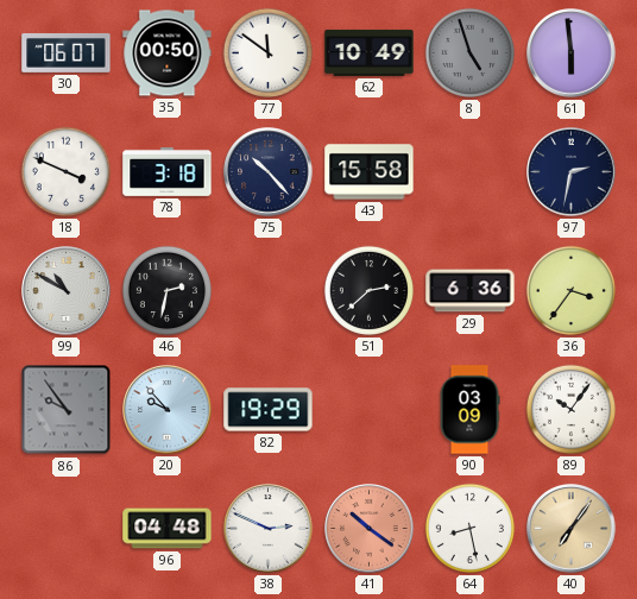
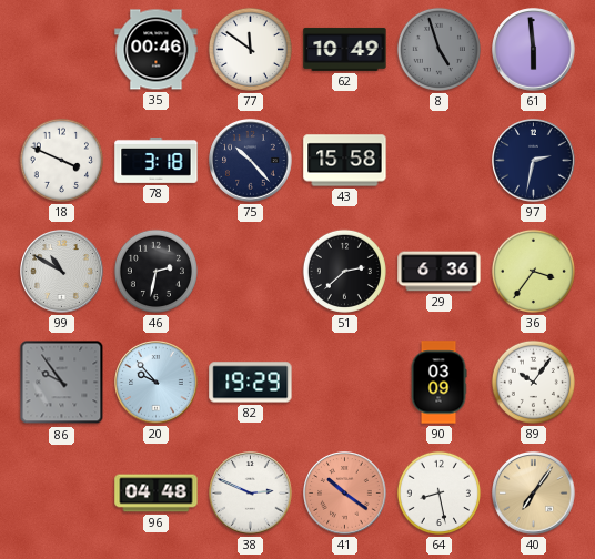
30: 06:07 -> none (67, 52)
35: 00:50 -> 00:46 (157, 50)
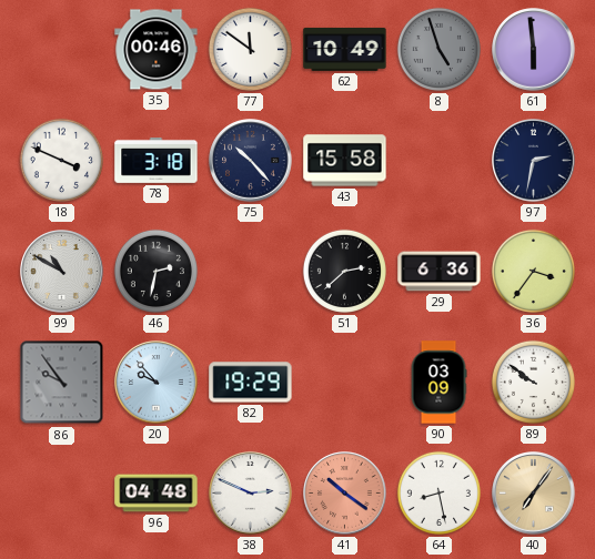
89: 10:06 -> 9:51 (533, 382)
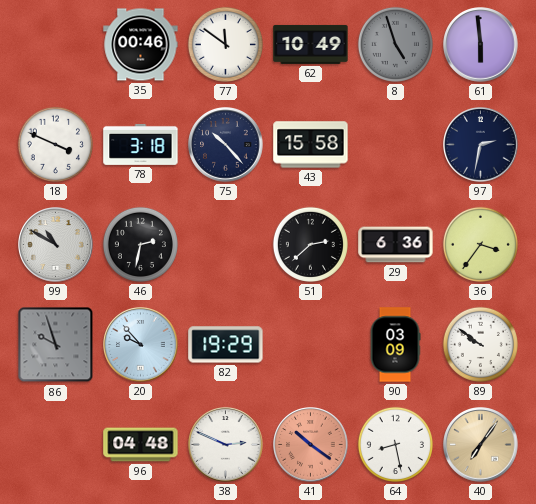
86: 9:54 -> 9:57 (56, 345)
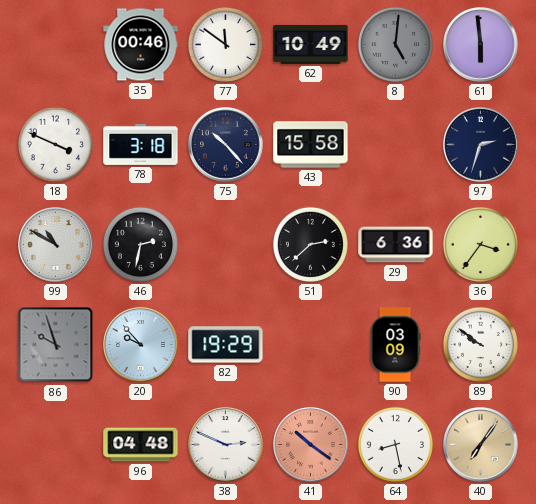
8: 4:57 -> 5:01 (395, 44)
97: 2:32 -> 2:33 (481, 145)
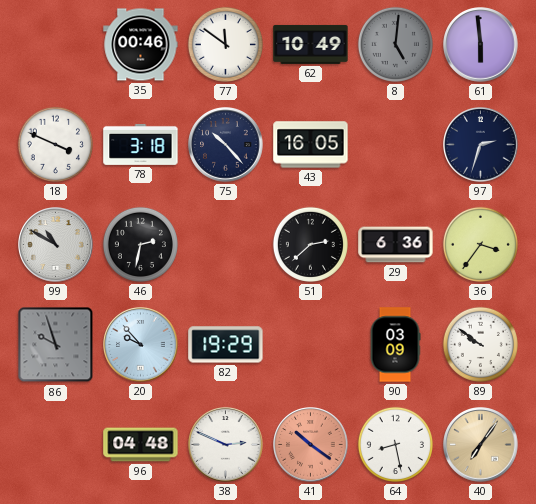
43: 15:58 -> 16:05 (311, 145)
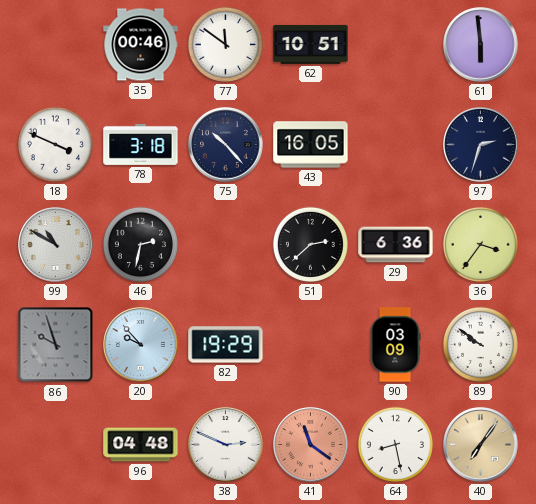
62: 10:49 -> 10:51 (311, 44)
8: 5:01 -> none (395, 44)
41: 10:21 -> 11:21 (311, 445)
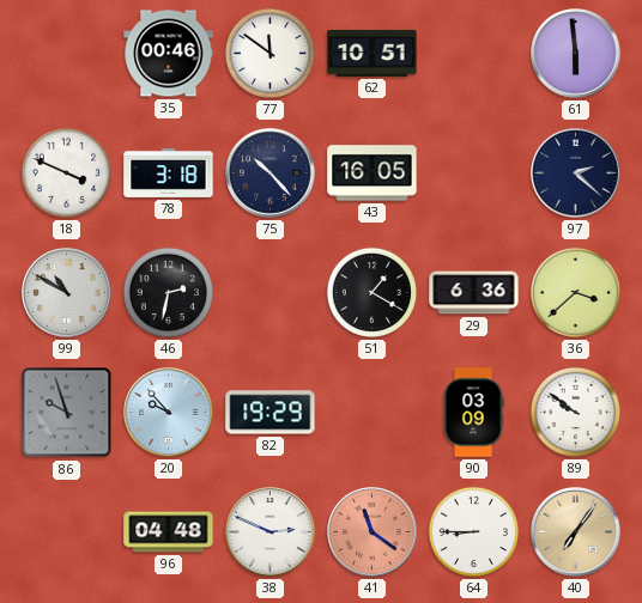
97: 2:33 -> 2:22 (576, 173)
51: 2:38 -> 1:20 (371, 292)
36: 3:36 -> 3:38 (575, 292)
64: 8:28 -> 8:45 (473, 531)
